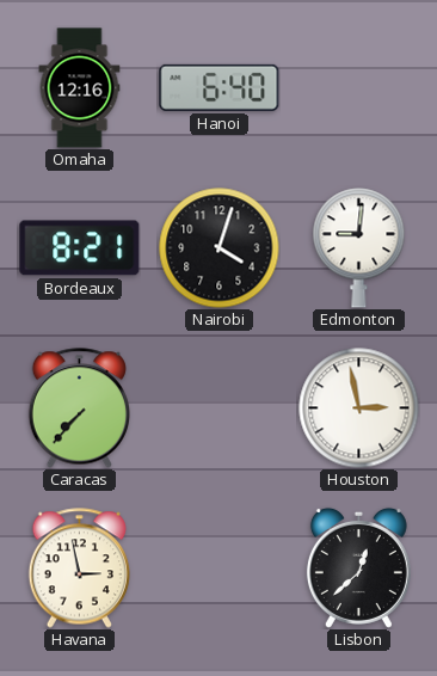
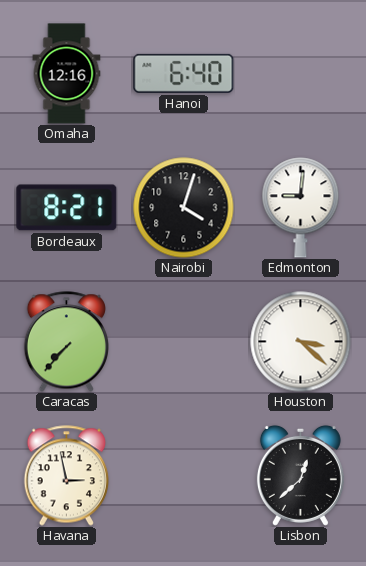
Houston: 2:58 -> 3:22 (301, 342)
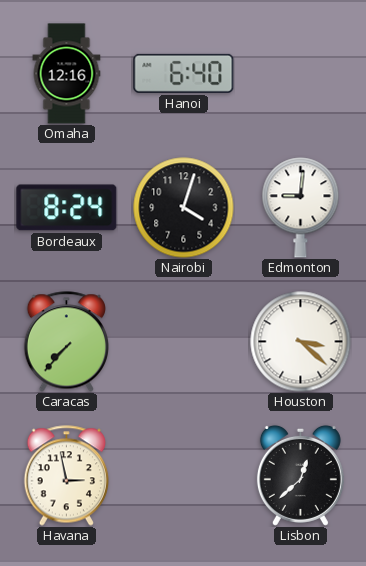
Bordeaux: 8:21 -> 8:24 (67, 208)
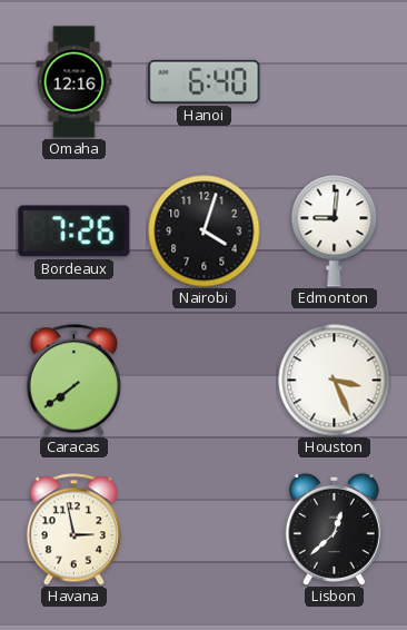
Bordeaux: 8:24 -> 7:26 (75, 232)
Caracas: 7:37 -> 7:39 (73, 381)
Houston: 3:22 -> 3:26 (335, 381)
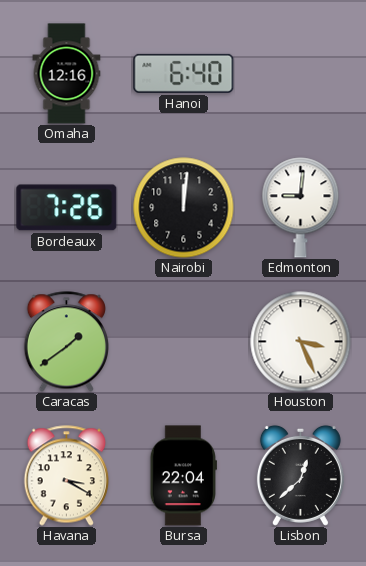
Nairobi: 4:03 -> 12:01 (184, 208)
Caracas: 7:39 -> 1:39 (66, 342)
Havana: 2:58 -> 3:20 (66, 476)
Bursa: none -> 22:04 (183, 476)
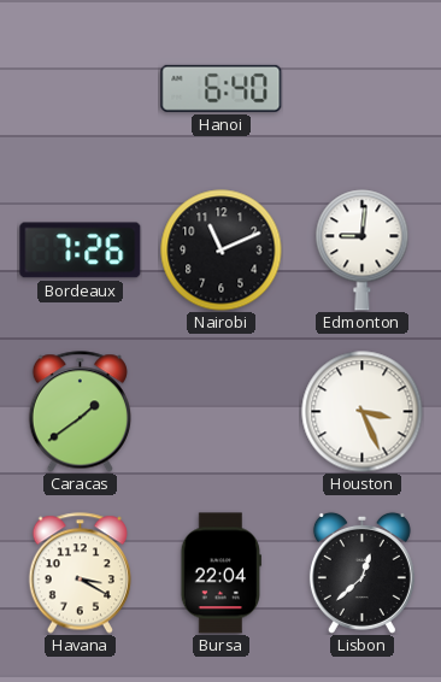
Omaha: 12:16 -> none (67, 74)
Nairobi: 12:01 -> 11:11 (222, 251)
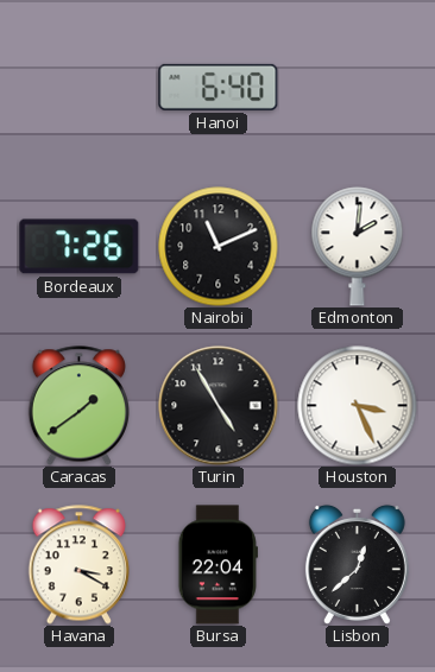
Edmonton: 9:01 -> 2:01 (358, 247)
Turin: none -> 4:55 (219, 406)
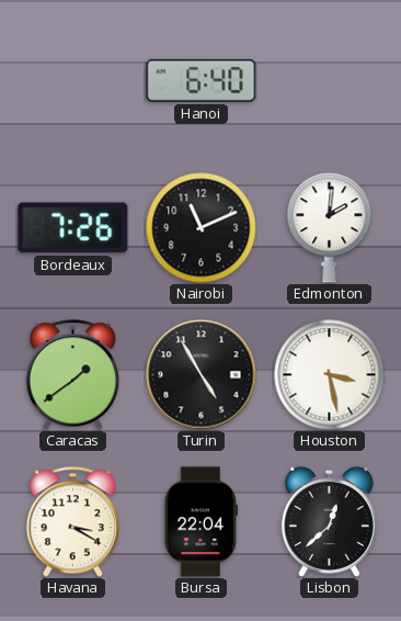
Houston: 3:26 -> 3:28 (330, 375)
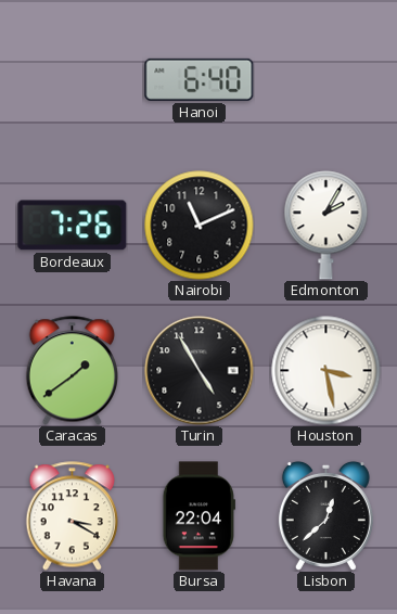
Edmonton: 2:01 -> 2:05 (326, 226)
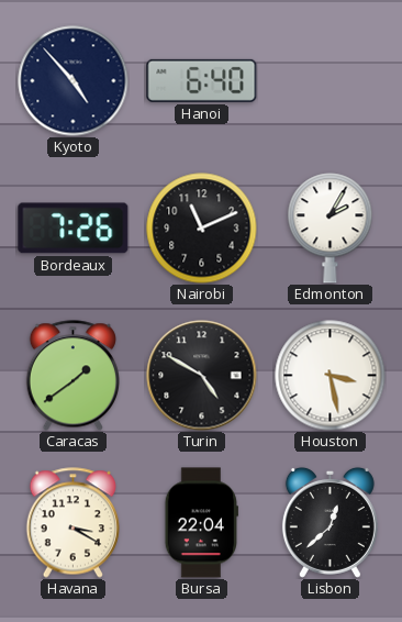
Kyoto: none -> 4:53 (74, 81)
Turin: 4:55 -> 4:50 (202, 376)
